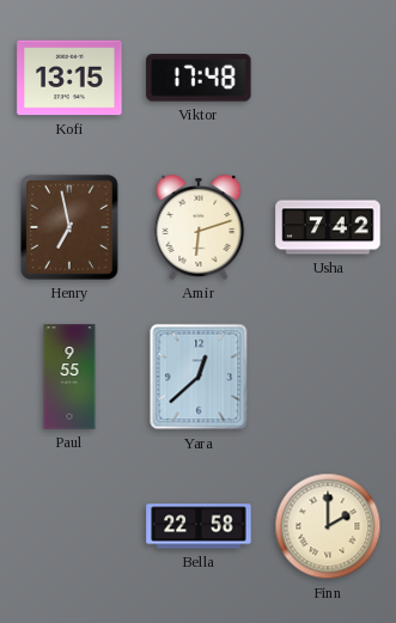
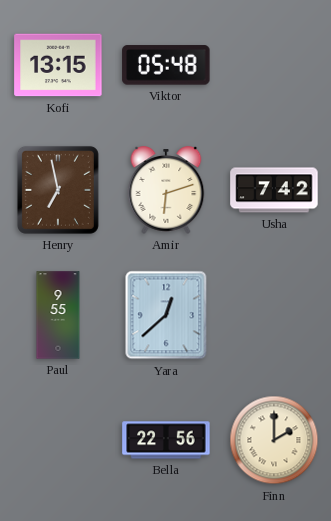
Viktor: 17:48 -> 05:48 (166, 65)
Bella: 22:58 -> 22:56 (166, 440)
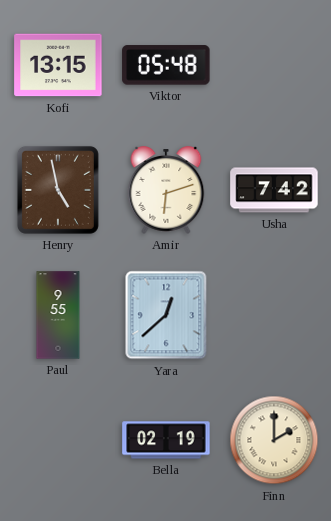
Henry: 6:58 -> 4:58 (58, 190)
Bella: 22:56 -> 02:19 (166, 440)
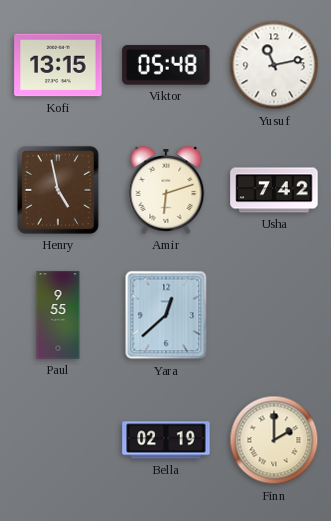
Yusuf: none -> 11:13 (274, 65)
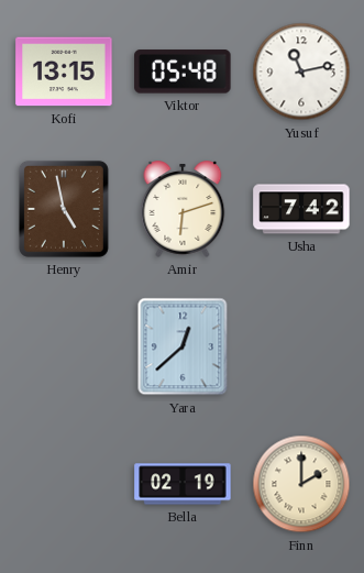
Paul: 9:55 -> none (58, 315)
